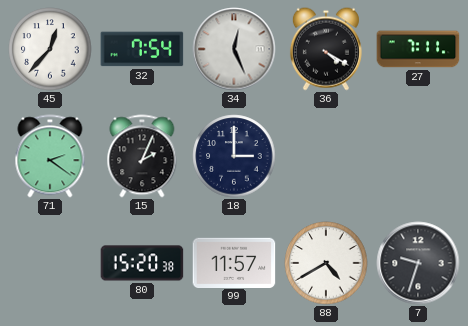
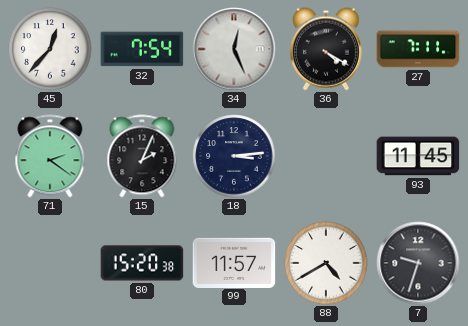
18: 3:00 -> 3:14 (234, 156)
93: none -> 11:45 (418, 156)
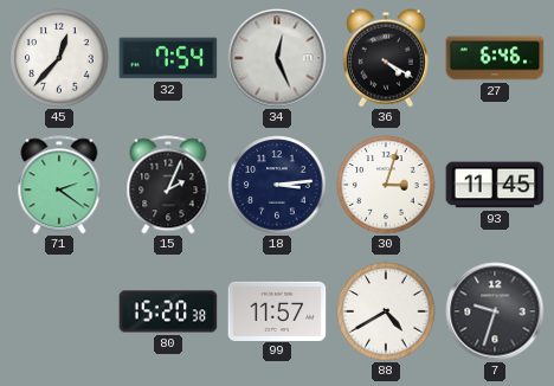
27: 7:11 -> 6:46 (495, 58)
30: none -> 3:03 (386, 185)
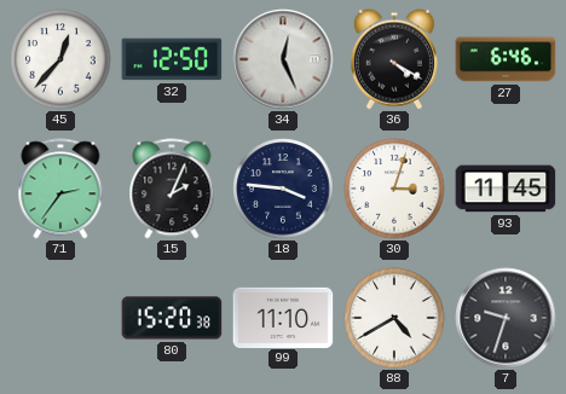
32: 7:54 -> 12:50 (172, 59)
71: 2:21 -> 2:36 (60, 189)
18: 3:14 -> 3:46 (283, 189)
99: 11:57 -> 11:10 (283, 317)
